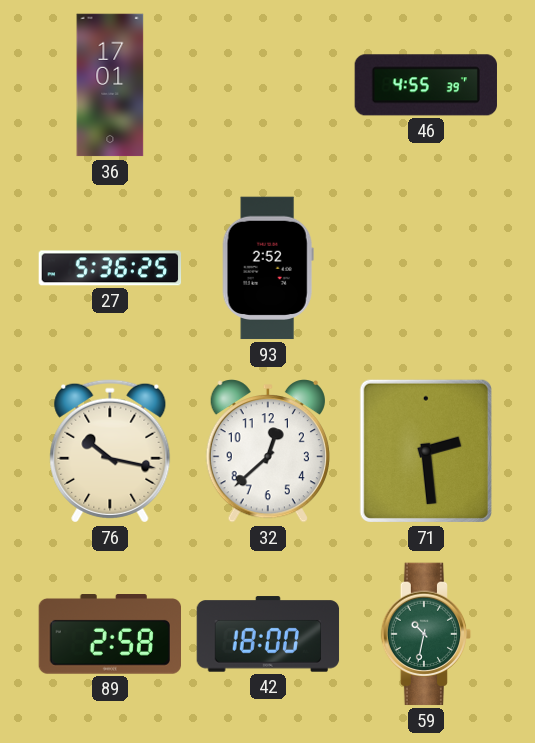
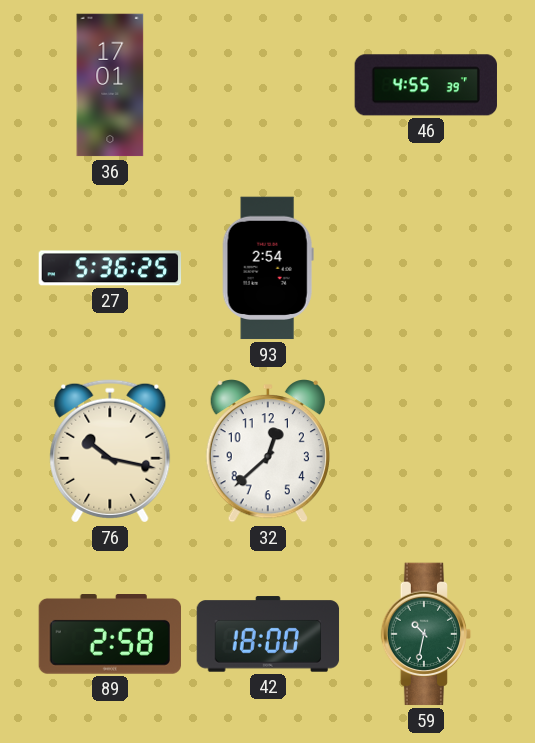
93: 2:52 -> 2:54 (268, 268)
71: 2:29 -> none (426, 451)
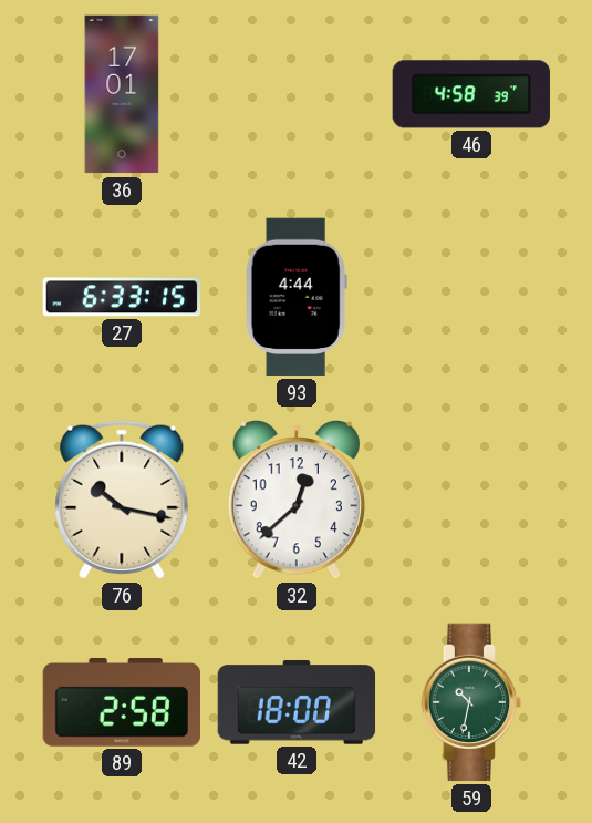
46: 4:55 -> 4:58 (470, 94)
27: 5:36 -> 6:33 (122, 297)
93: 2:54 -> 4:44 (297, 297)
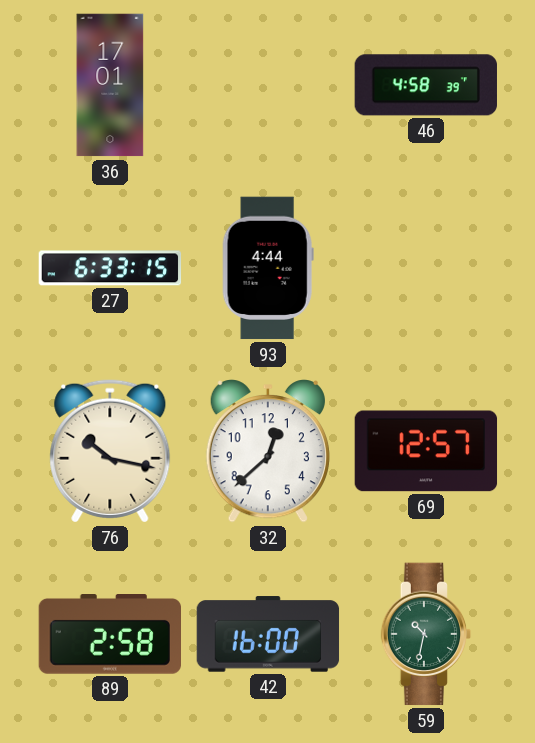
69: none -> 12:57 (426, 451)
42: 18:00 -> 16:00 (268, 634)
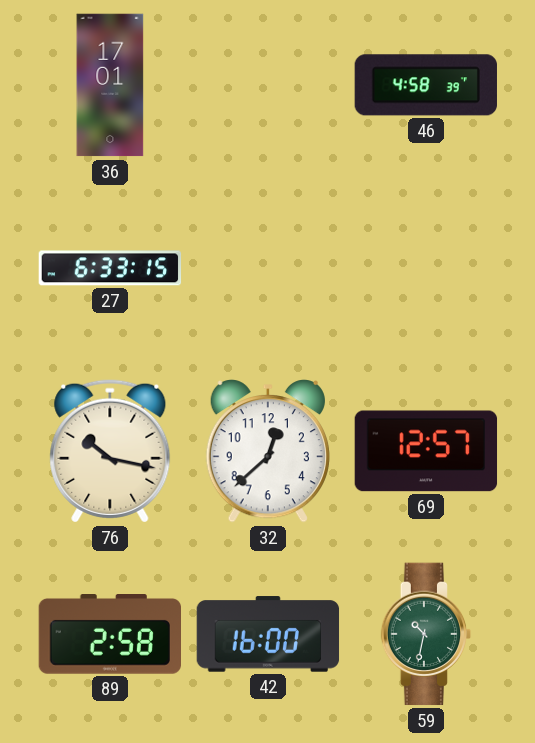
93: 4:44 -> none (268, 268)
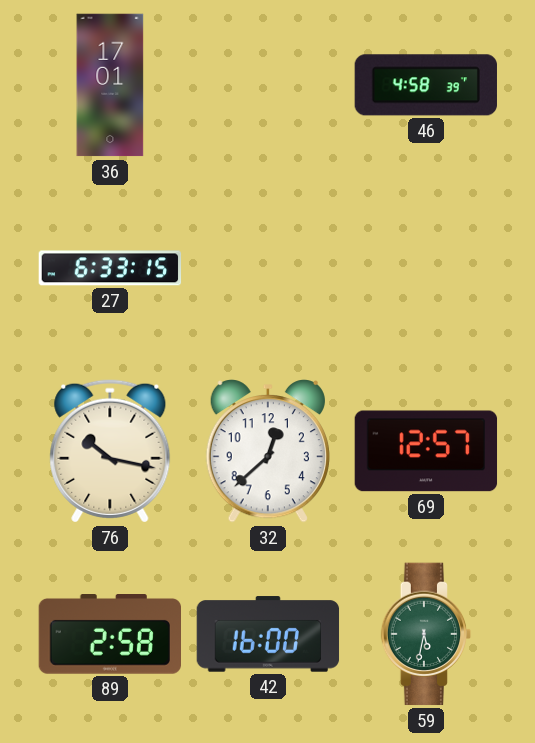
59: 10:32 -> 5:32 (426, 634)
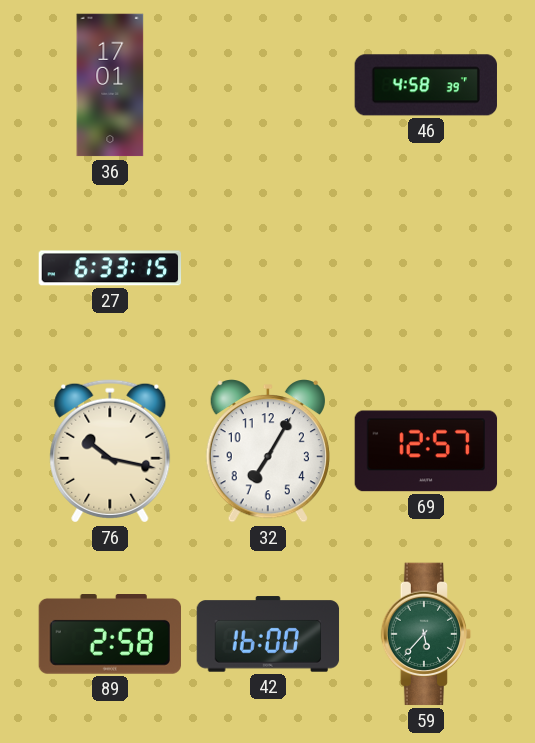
32: 12:38 -> 7:05 (268, 451)
59: 5:32 -> 5:37 (426, 634)
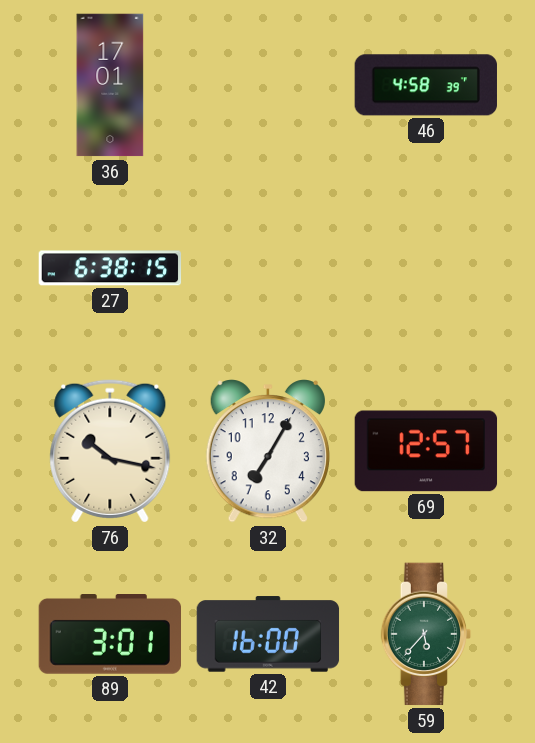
27: 6:33 -> 6:38 (110, 268)
89: 2:58 -> 3:01 (109, 635)
